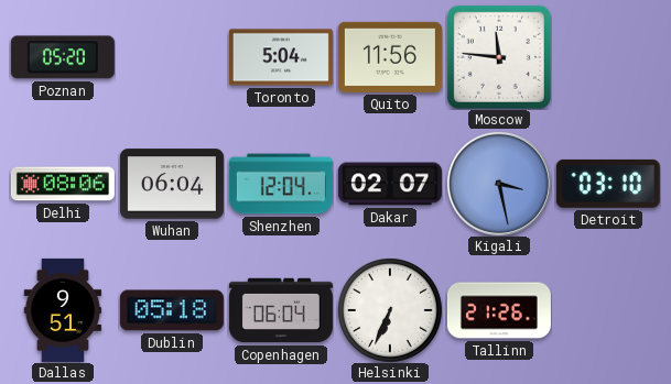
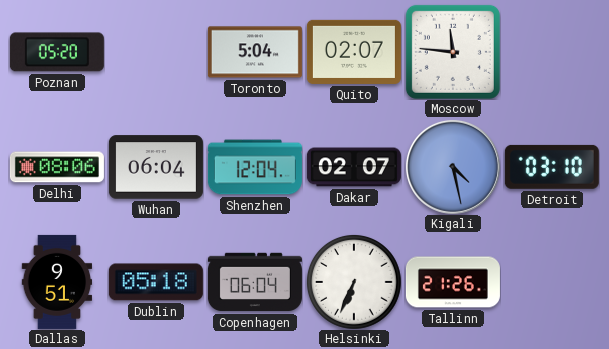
Quito: 11:56 -> 02:07 (354, 52)
Kigali: 3:28 -> 4:28 (453, 167)
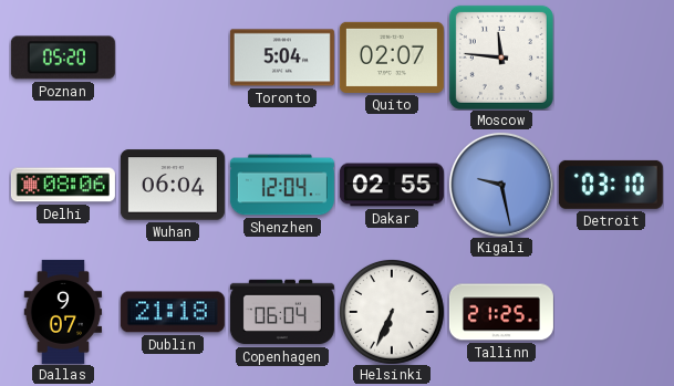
Dakar: 02:07 -> 02:55 (392, 185)
Kigali: 4:28 -> 9:28 (501, 185)
Dallas: 9:51 -> 9:07 (63, 312)
Dublin: 05:18 -> 21:18 (173, 312)
Tallinn: 21:26 -> 21:25 (501, 312)
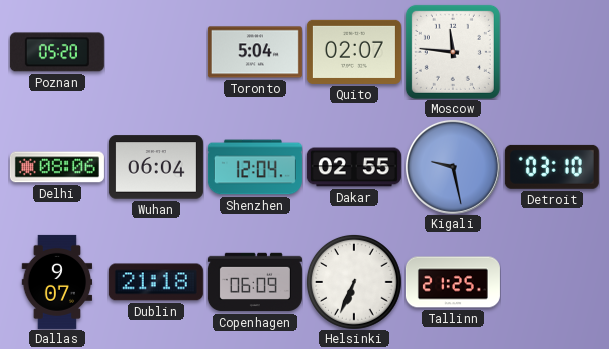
Copenhagen: 06:04 -> 06:09 (255, 282)
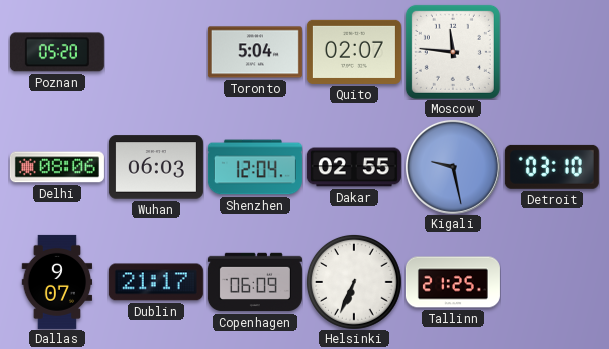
Wuhan: 06:04 -> 06:03 (156, 167)
Dublin: 21:18 -> 21:17 (156, 282)
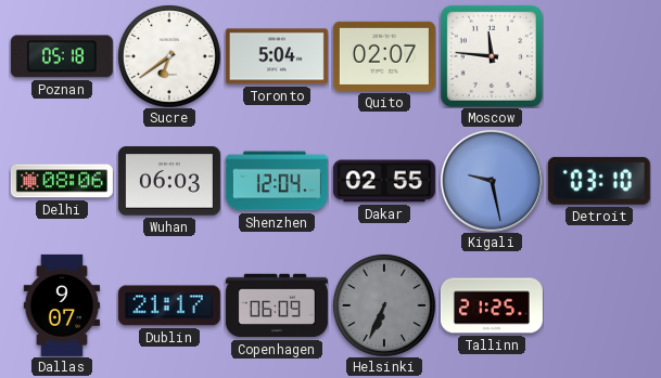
Poznan: 05:20 -> 05:18 (62, 56)
Sucre: none -> 6:39 (169, 56)
Helsinki dial: white -> grey (384, 305)
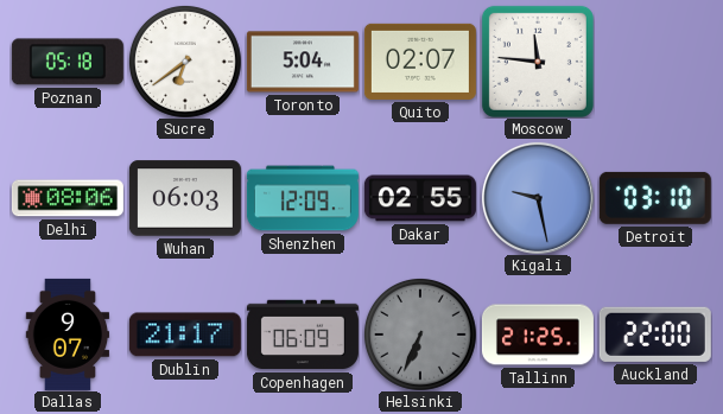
Shenzhen: 12:04 -> 12:09 (303, 198)
Auckland: none -> 22:00 (655, 335)
